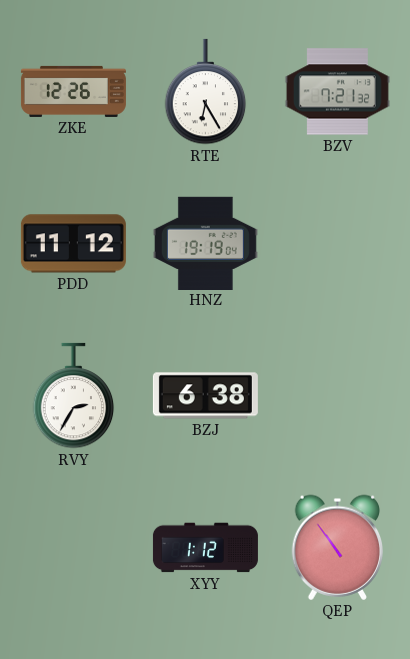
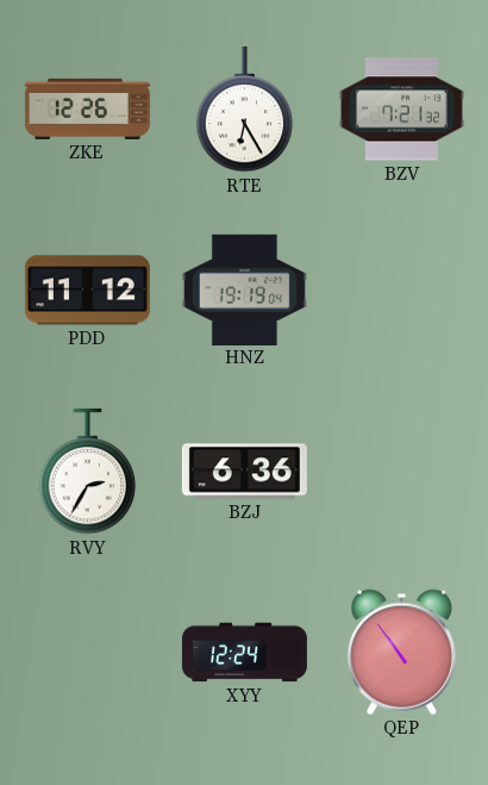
BZJ: 6:38 -> 6:36 (244, 472)
XYY: 1:12 -> 12:24 (244, 653)
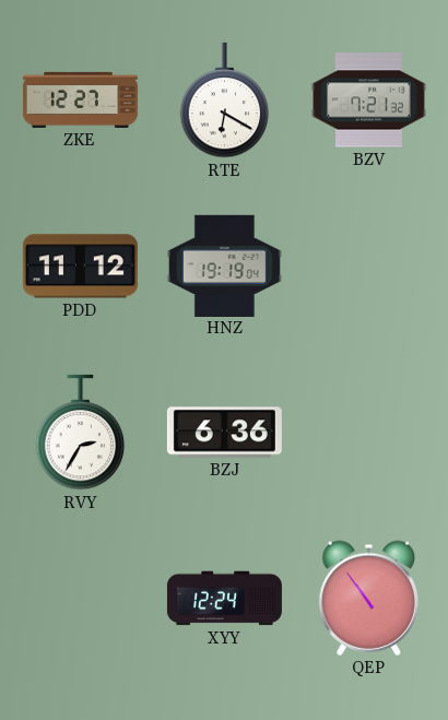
ZKE: 12:26 -> 12:27 (80, 99)
RTE: 6:25 -> 6:20 (225, 101)
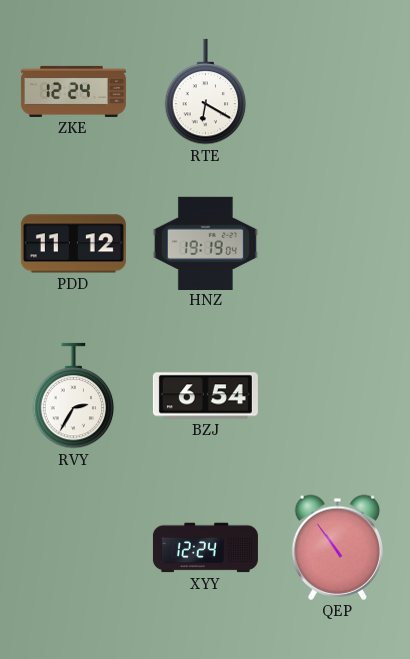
ZKE: 12:27 -> 12:24 (73, 91)
BZV: 7:21 -> none (368, 101)
BZJ: 6:36 -> 6:54 (205, 396)
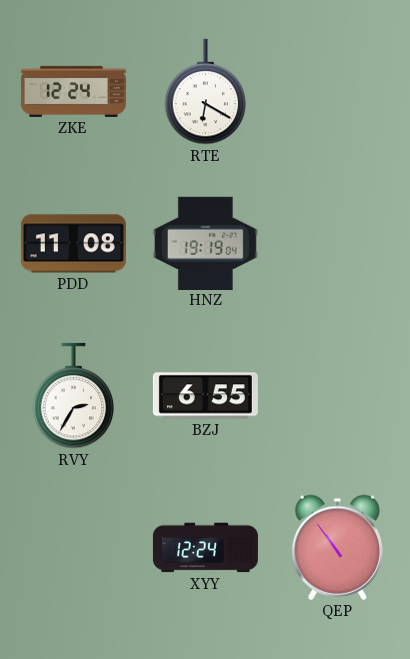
PDD: 11:12 -> 11:08 (73, 244)
BZJ: 6:54 -> 6:55 (205, 396)
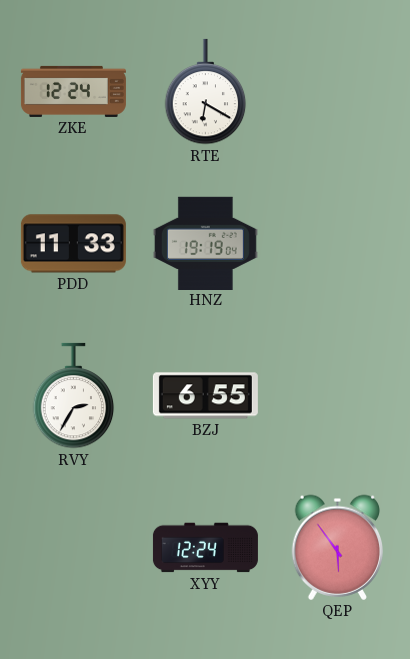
PDD: 11:08 -> 11:33 (73, 244)
QEP: 10:54 -> 5:54 (338, 547)
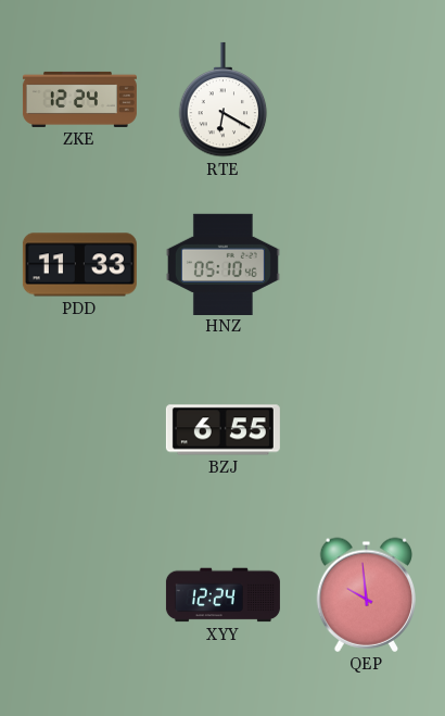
HNZ: 19:19 -> 05:10 (223, 264)
RVY: 2:35 -> none (74, 396)
QEP: 5:54 -> 9:59 (367, 594)
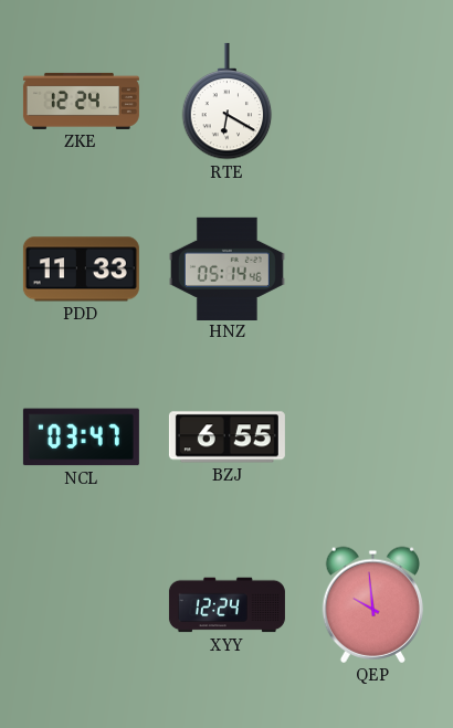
HNZ: 05:10 -> 05:14 (227, 268)
NCL: none -> 03:47 (81, 437)
